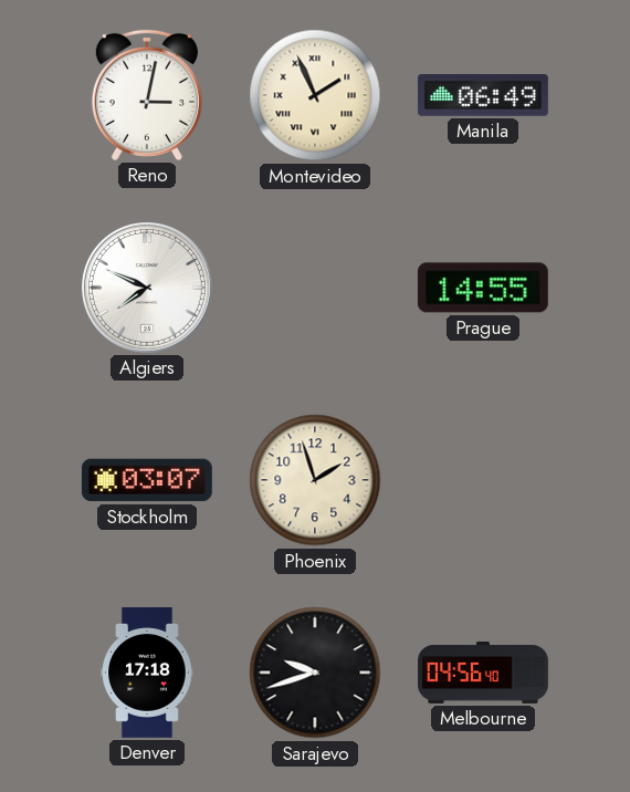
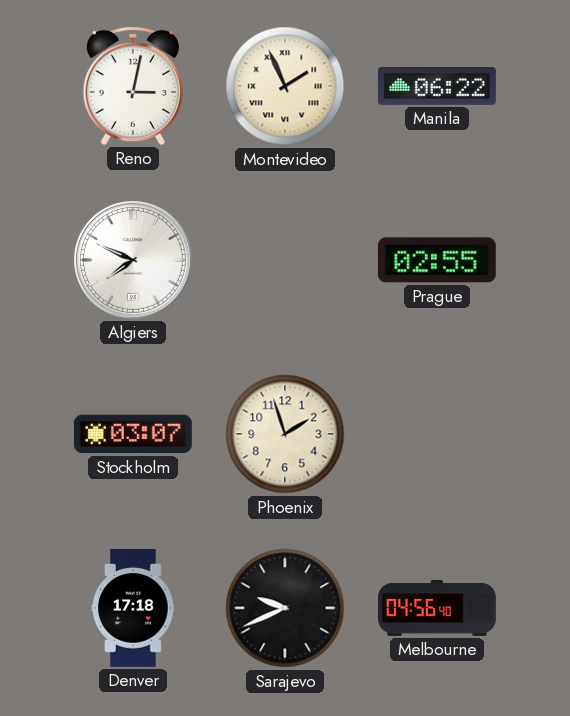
Manila: 06:49 -> 06:22 (437, 87)
Prague: 14:55 -> 02:55 (437, 260)
Sarajevo: 9:42 -> 9:41 (285, 608)
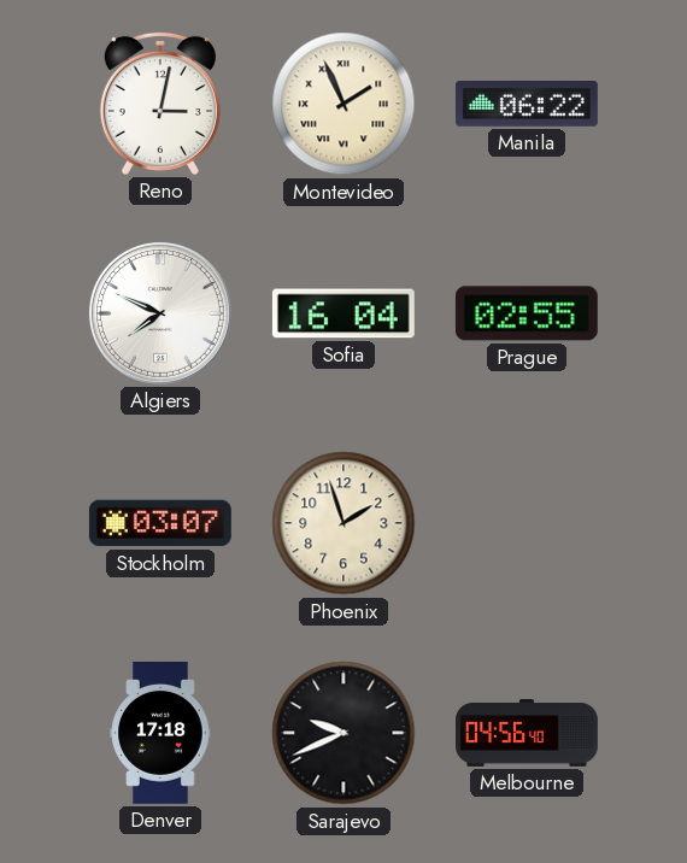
Sofia: none -> 16:04 (343, 313)
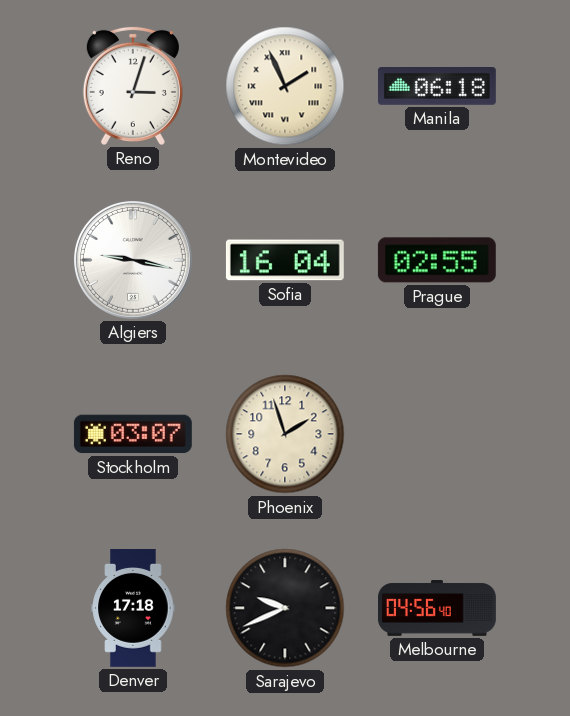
Reno: 3:02 -> 3:03 (133, 86)
Manila: 06:22 -> 06:18 (437, 87)
Algiers: 7:49 -> 9:17 (133, 260)
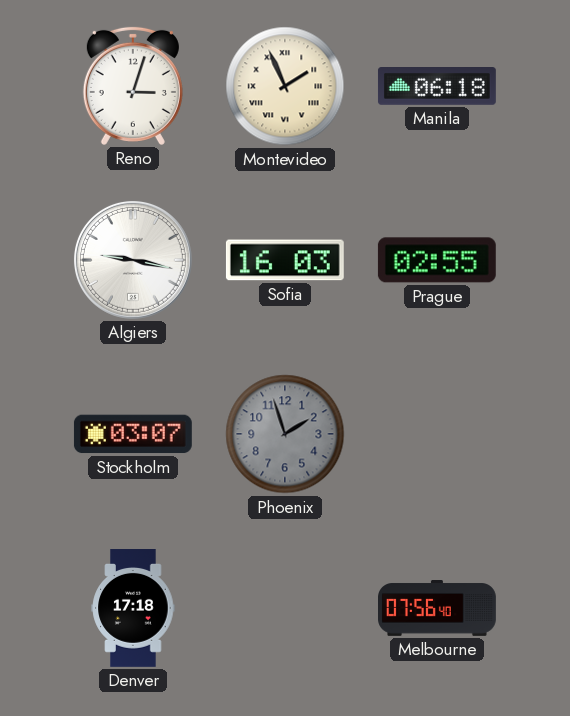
Sofia: 16:04 -> 16:03 (285, 260)
Phoenix dial: cream -> grey (285, 434)
Sarajevo: 9:41 -> none (285, 608)
Melbourne: 04:56 -> 07:56 (438, 609)
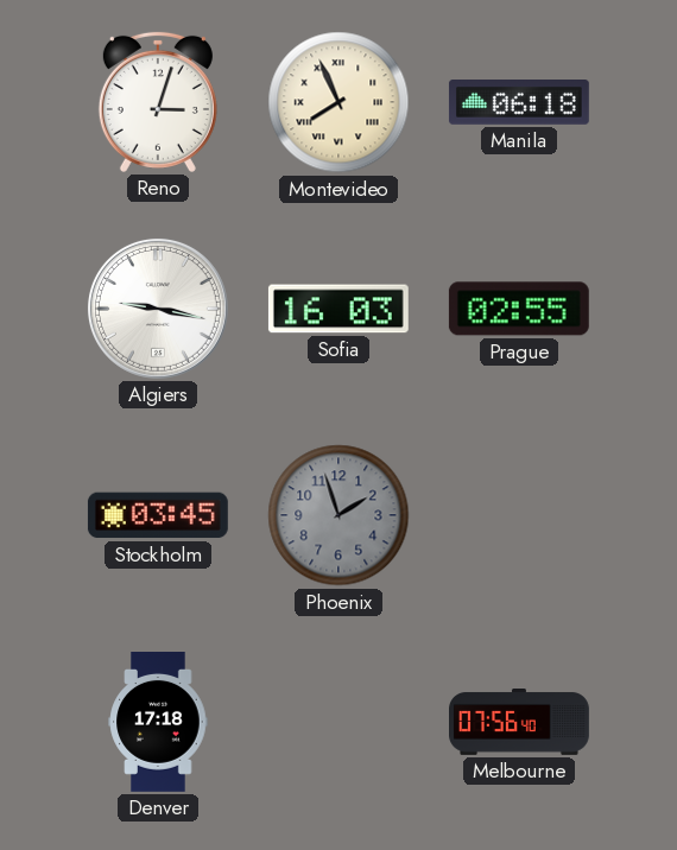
Montevideo: 1:56 -> 7:56 (338, 102)
Stockholm: 03:07 -> 03:45 (158, 515)
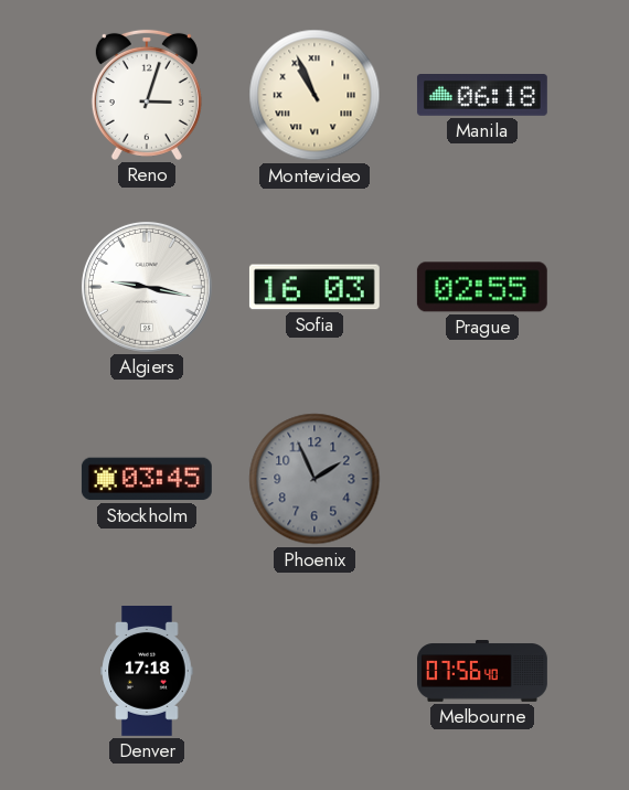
Montevideo: 7:56 -> 10:56 (314, 95)
Phoenix: 1:57 -> 1:56 (314, 479)
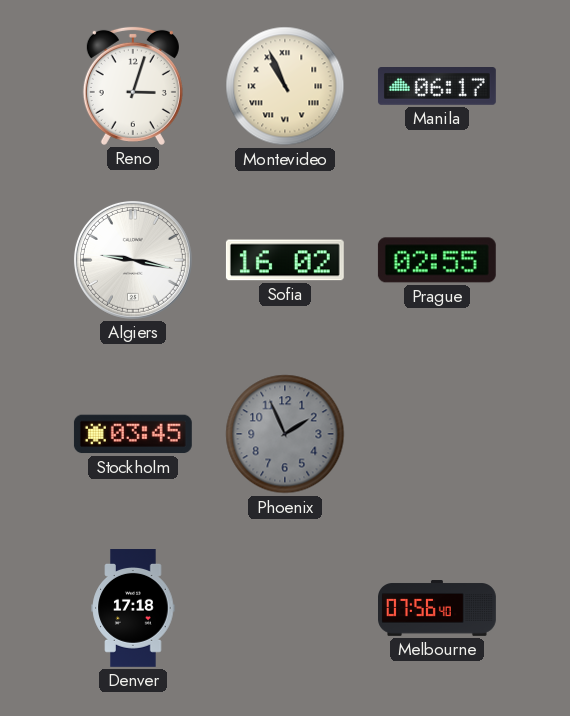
Manila: 06:18 -> 06:17 (437, 87)
Sofia: 16:03 -> 16:02 (285, 260)
